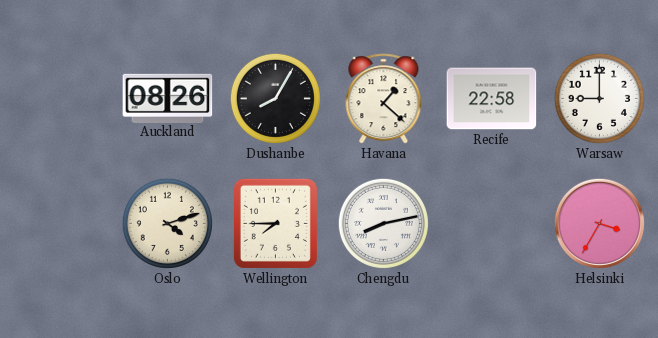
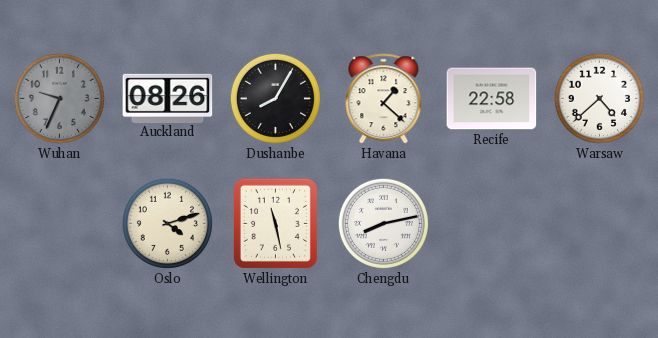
Wuhan: none -> 9:34 (59, 98)
Warsaw: 9:00 -> 4:38 (599, 98)
Wellington: 7:45 -> 11:28 (275, 223)
Helsinki: 3:35 -> none (599, 223)
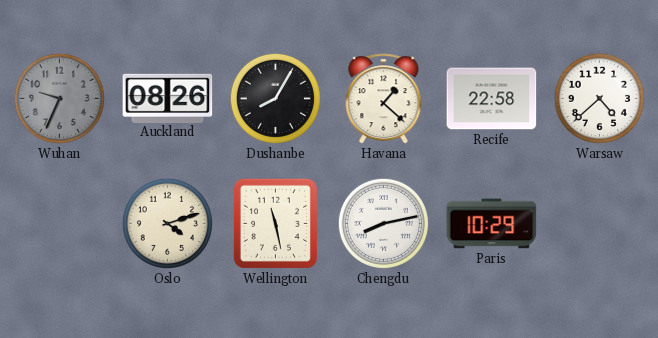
Paris: none -> 10:29 (492, 224)
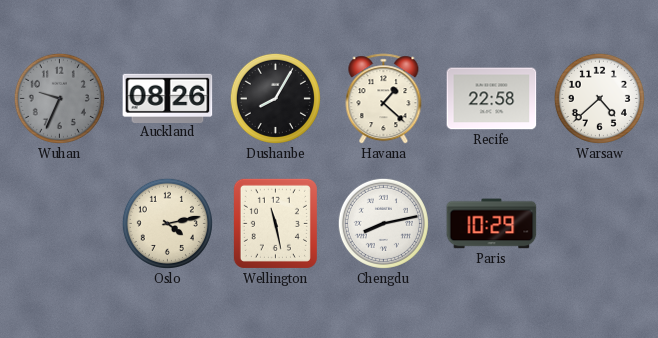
Oslo: 4:12 -> 4:13 (167, 223)
